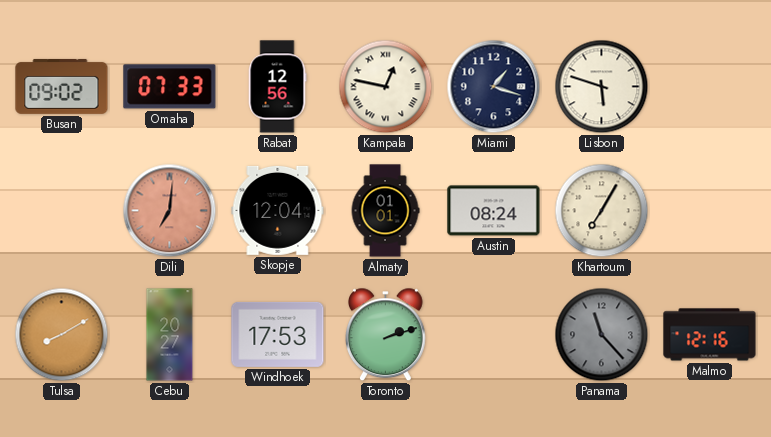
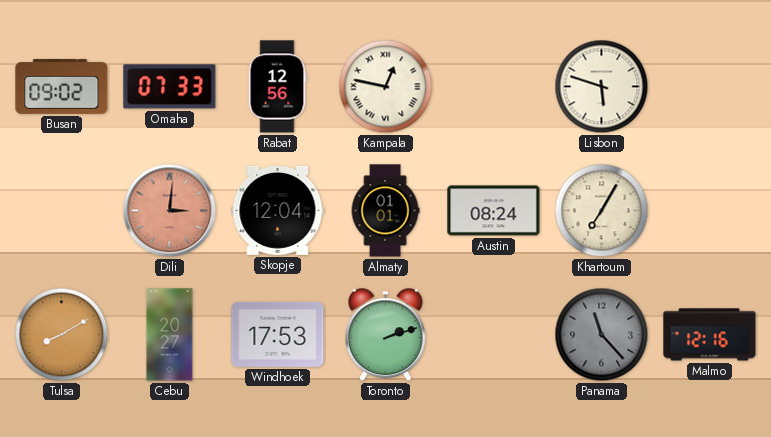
Miami: 1:18 -> none (494, 87)
Dili: 7:01 -> 3:01 (170, 211)
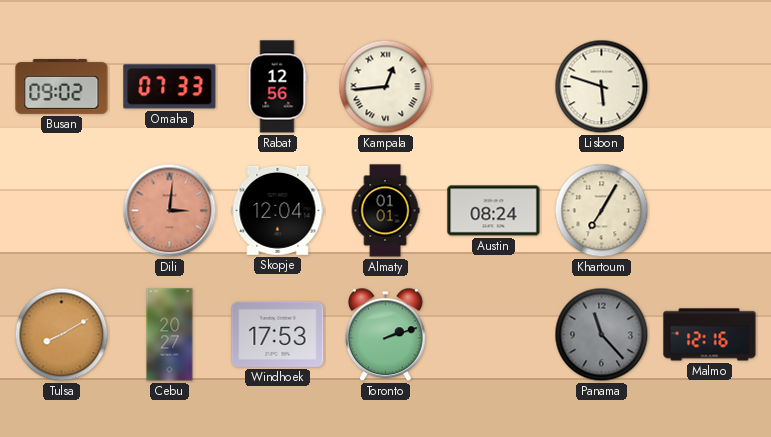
Kampala: 12:47 -> 12:44 (386, 87)
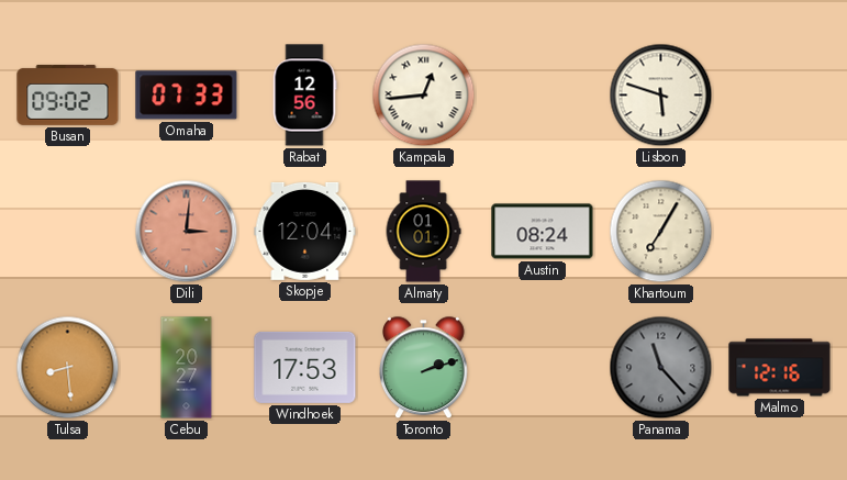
Tulsa: 8:10 -> 8:29 (68, 368)
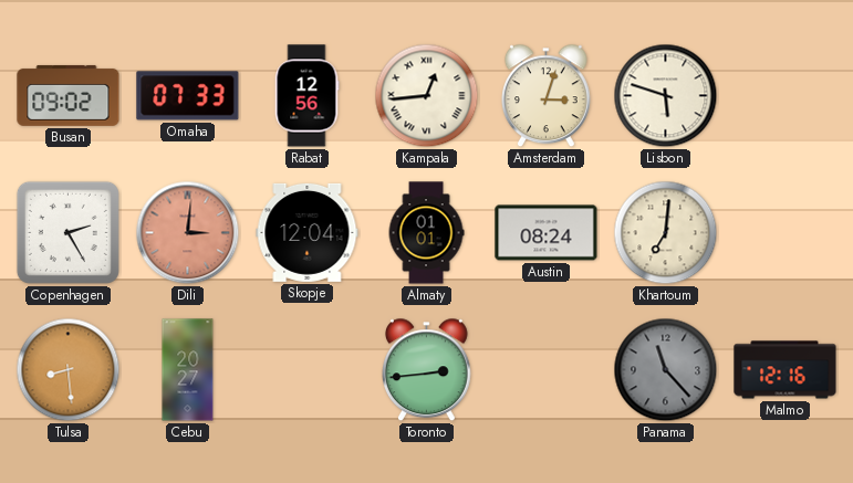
Amsterdam: none -> 3:03 (547, 96)
Copenhagen: none -> 2:25 (67, 232)
Khartoum: 7:05 -> 7:01 (666, 233)
Windhoek: 17:53 -> none (305, 367)
Toronto: 2:12 -> 2:44 (427, 370)
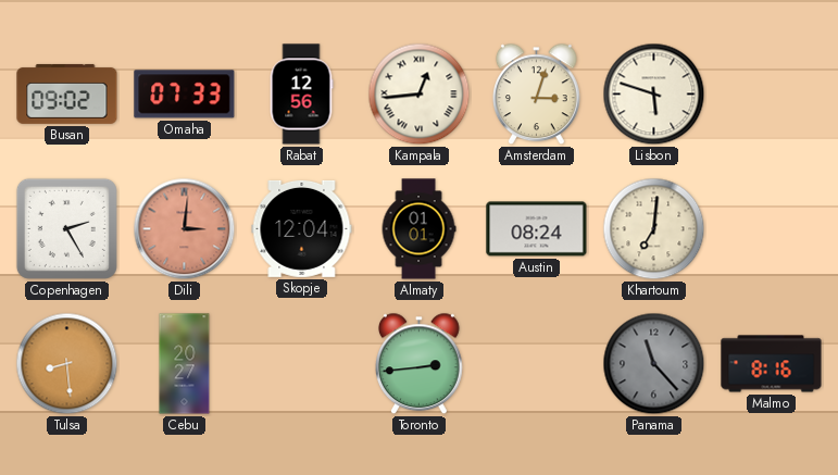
Malmo: 12:16 -> 8:16 (772, 364)
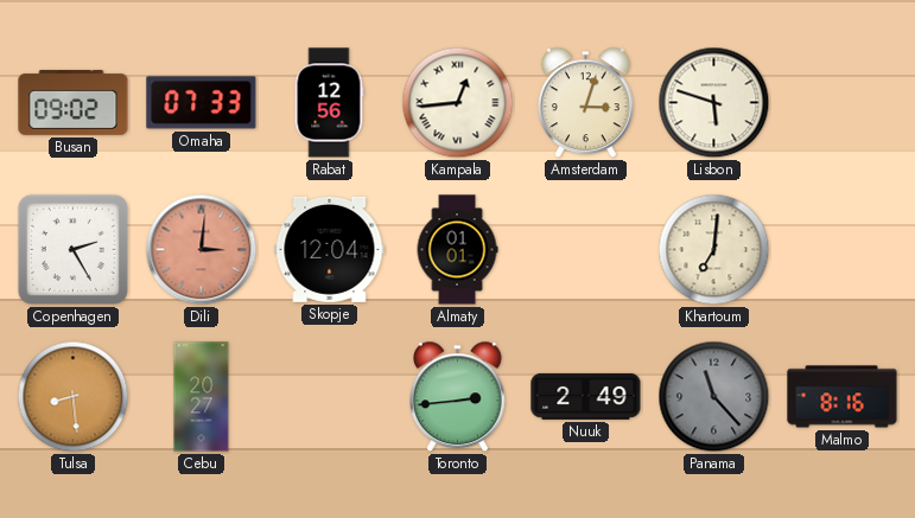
Austin: 08:24 -> none (537, 229)
Nuuk: none -> 2:49 (586, 396)
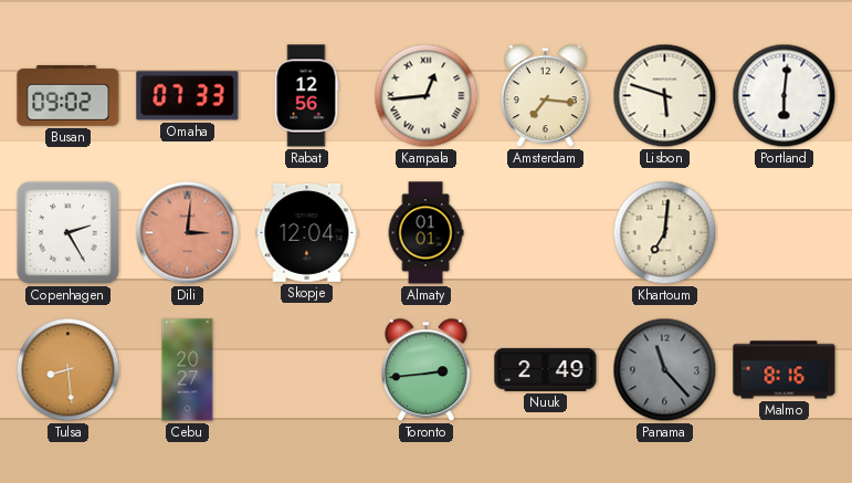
Amsterdam: 3:03 -> 7:16 (546, 96)
Portland: none -> 6:01 (785, 96)
